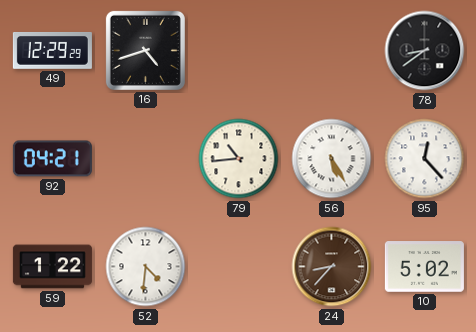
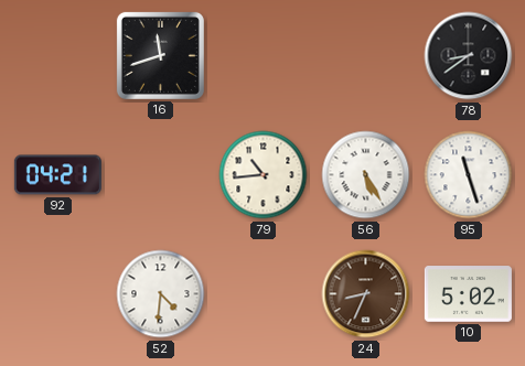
49: 12:29 -> none (52, 50)
16: 4:42 -> 11:42 (160, 55)
95: 12:23 -> 11:27 (469, 175)
59: 1:22 -> none (52, 267)
24: 8:37 -> 8:34 (366, 294)
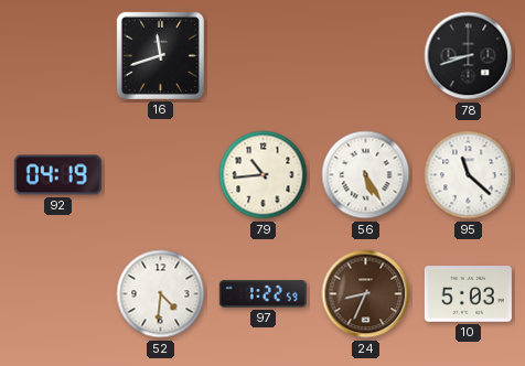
78: 8:39 -> 8:42 (469, 56)
92: 04:21 -> 04:19 (57, 175)
95: 11:27 -> 11:22 (469, 175)
97: none -> 1:22 (262, 294)
10: 5:02 -> 5:03 (468, 294)
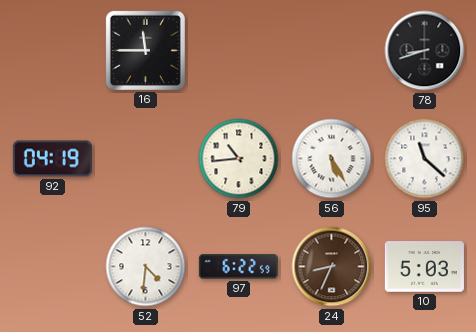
16: 11:42 -> 11:45 (145, 50)
97: 1:22 -> 6:22 (238, 267)
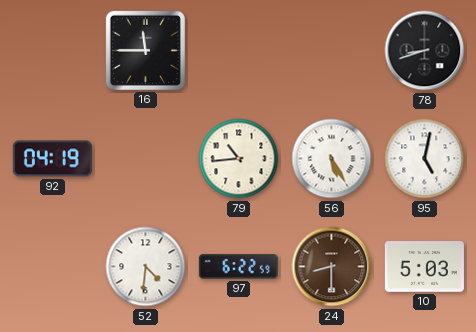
95: 11:22 -> 5:02 (425, 159)
24: 8:34 -> 8:30 (332, 267)
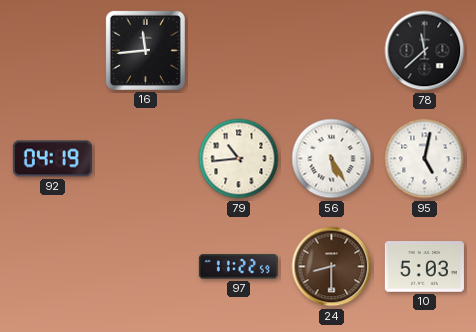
16: 11:45 -> 11:44 (145, 50)
78: 8:42 -> 11:38 (425, 51)
52: 4:31 -> none (146, 267)
97: 6:22 -> 11:22 (238, 267)
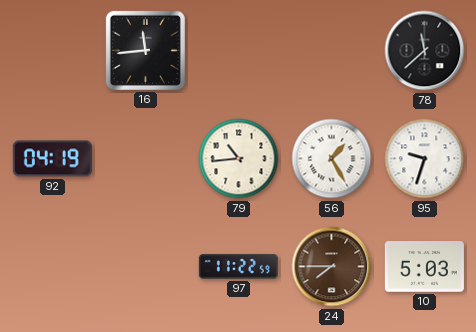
56: 5:25 -> 1:25 (332, 159)
95: 5:02 -> 9:33 (425, 159)
24: 8:30 -> 7:45 (332, 267)
